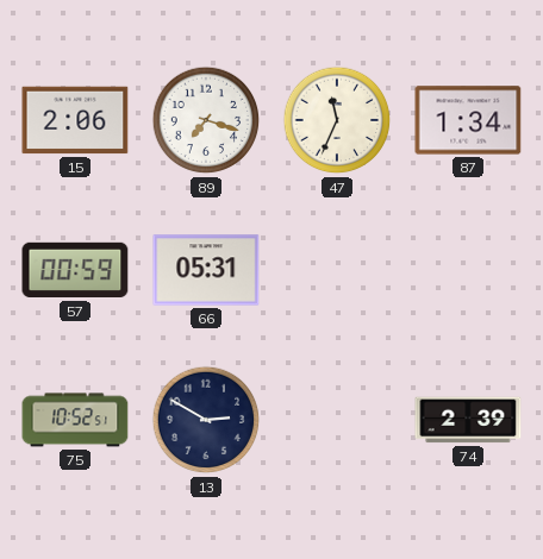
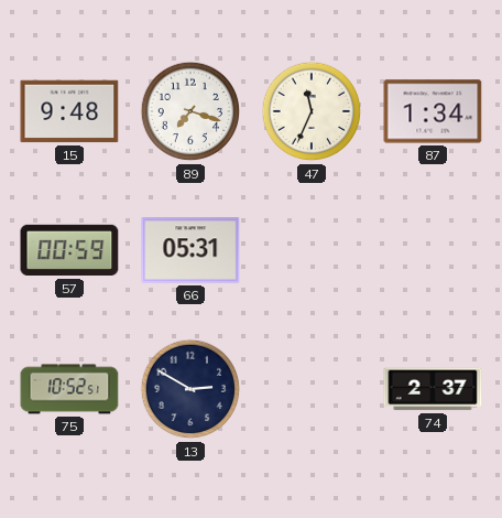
15: 2:06 -> 9:48 (69, 111)
74: 2:39 -> 2:37 (433, 389)
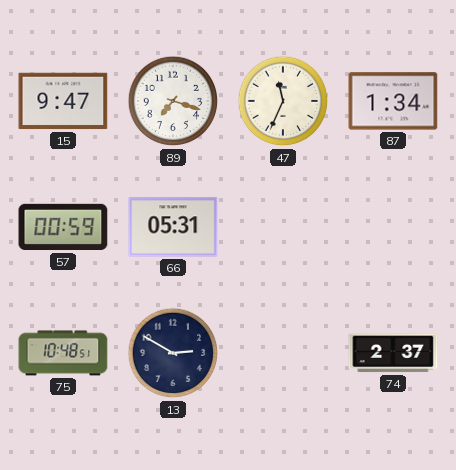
15: 9:48 -> 9:47 (63, 101)
75: 10:52 -> 10:48 (63, 353)
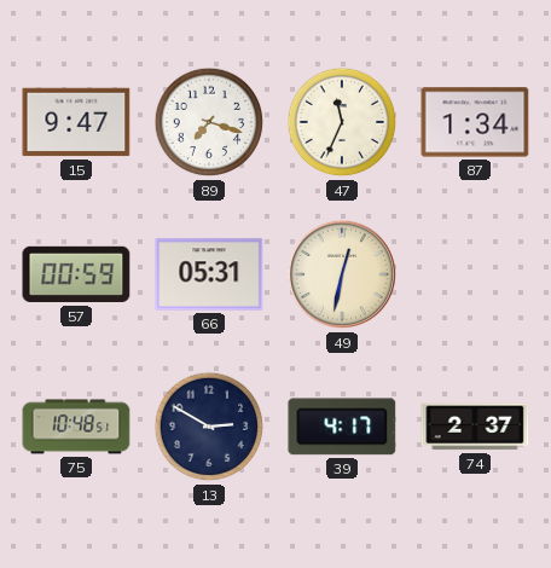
49: none -> 12:32 (342, 274)
39: none -> 4:17 (342, 427)
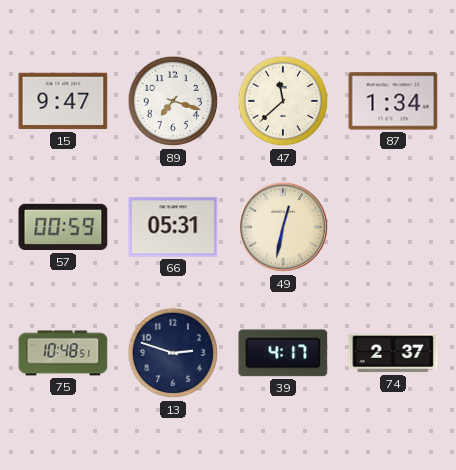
47: 11:34 -> 11:38 (283, 101)
13: 2:50 -> 2:48 (173, 353)
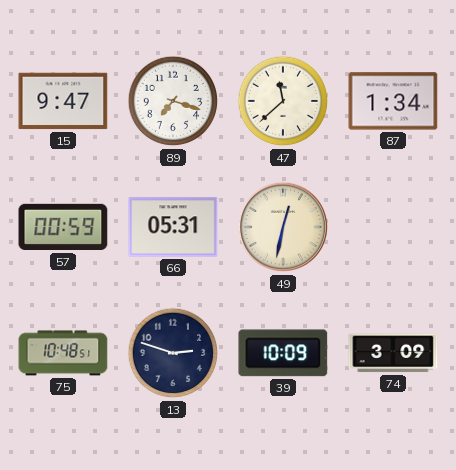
39: 4:17 -> 10:09 (283, 353)
74: 2:37 -> 3:09 (393, 353)
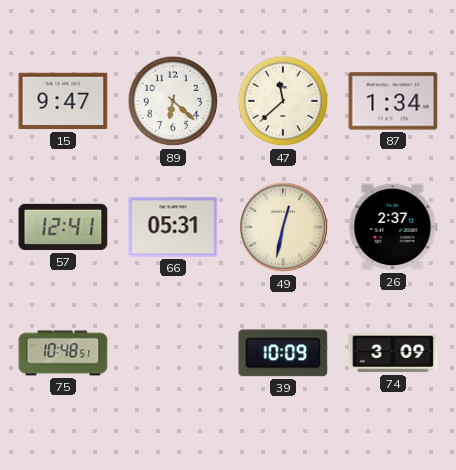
89: 7:18 -> 6:22 (173, 101)
57: 00:59 -> 12:41 (63, 227)
26: none -> 2:37 (393, 227)
13: 2:48 -> none (173, 353)
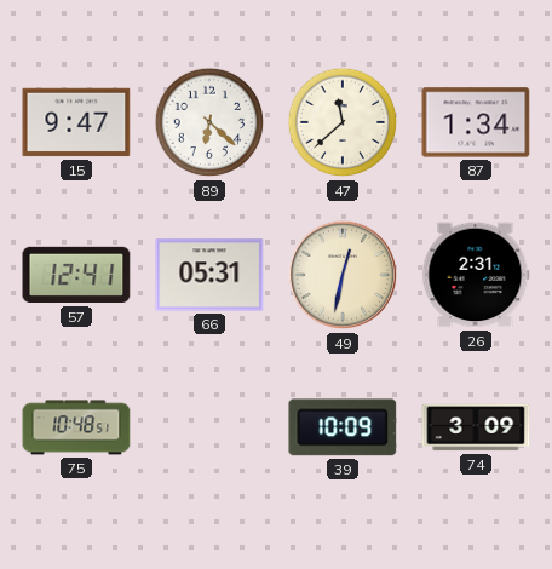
26: 2:37 -> 2:31 (476, 275)
